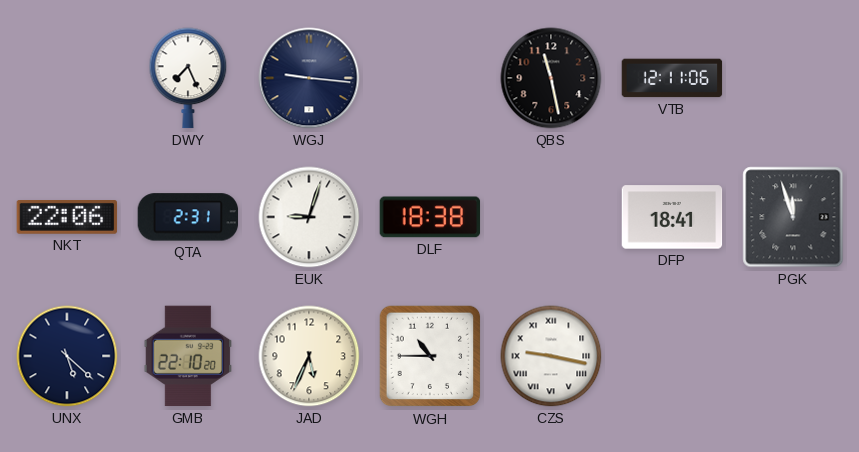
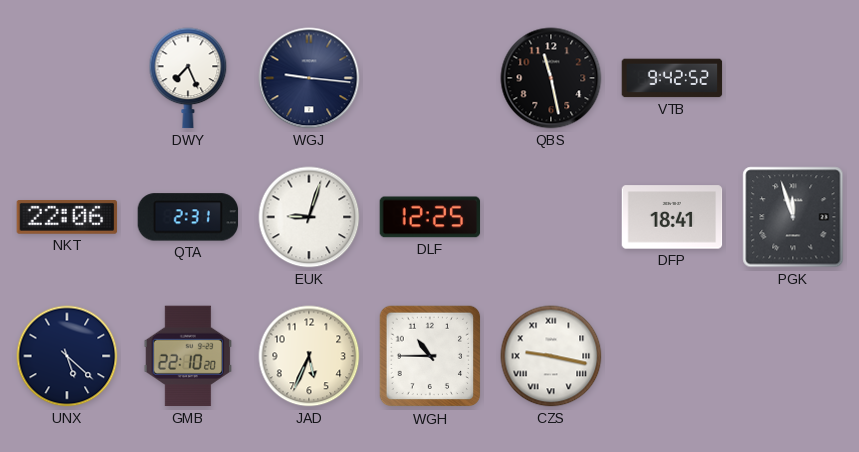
VTB: 12:11 -> 9:42 (672, 78)
DLF: 18:38 -> 12:25 (430, 217)
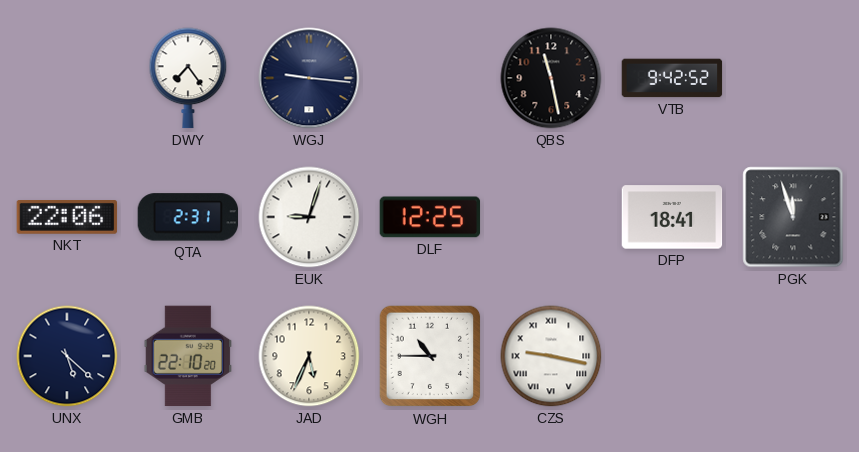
DWY: 7:26 -> 7:24 (188, 78)
